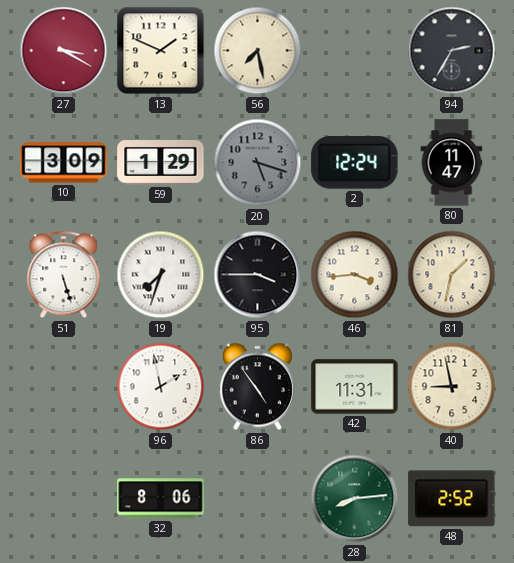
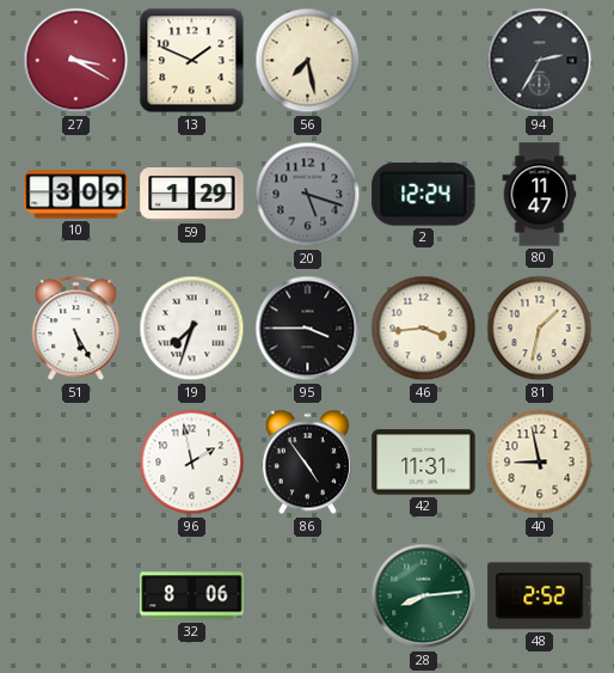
51: 5:27 -> 5:25 (76, 329)
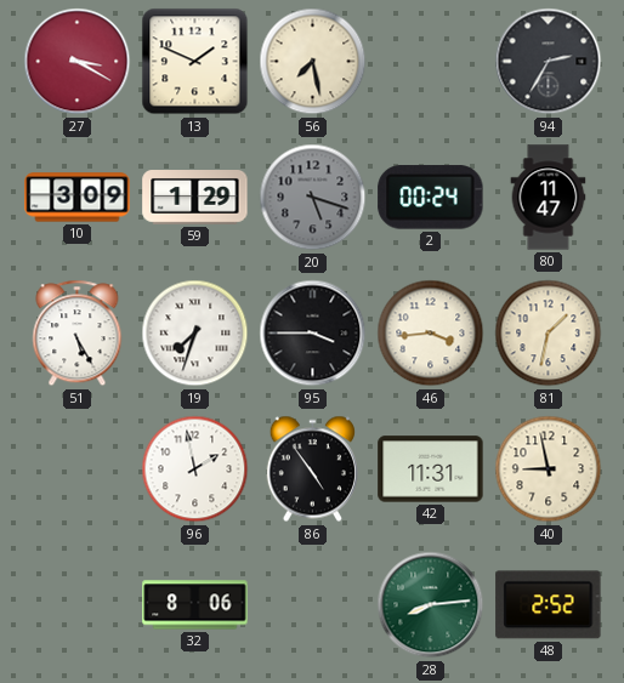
2: 12:24 -> 00:24 (431, 198)
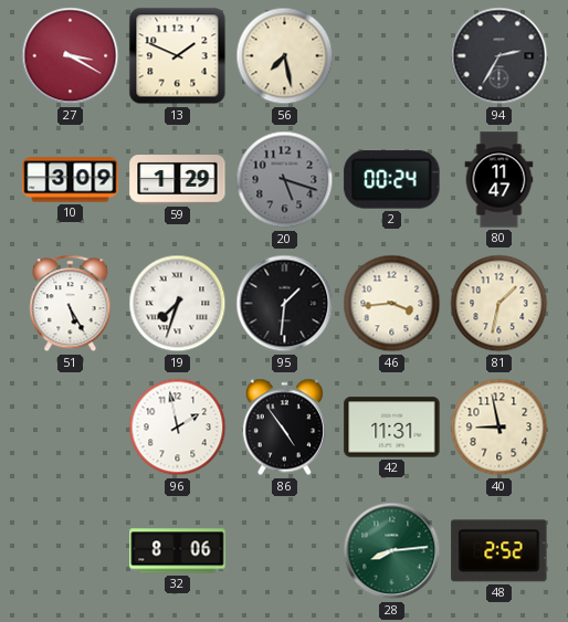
95: 3:45 -> 1:31 (285, 304)
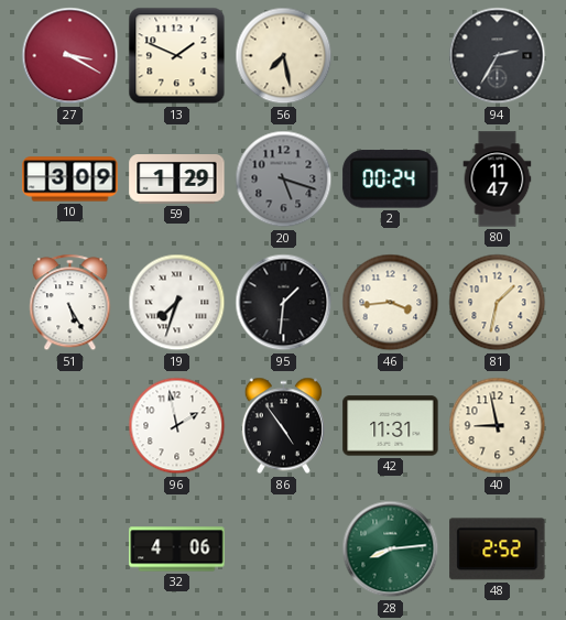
32: 8:06 -> 4:06 (177, 550)
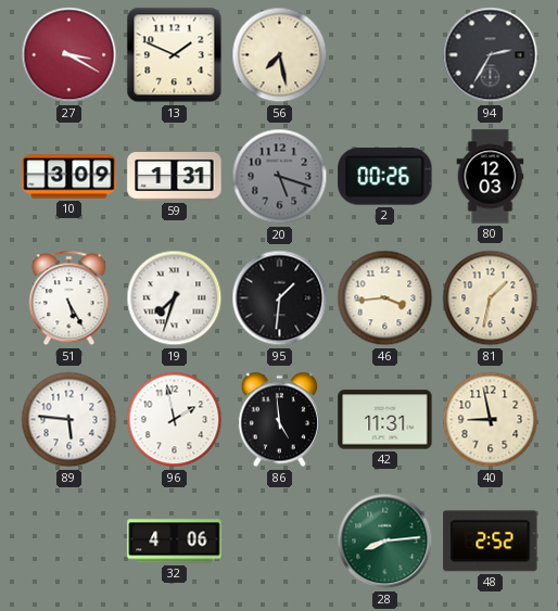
59: 1:29 -> 1:31 (175, 177)
2: 00:24 -> 00:26 (385, 177)
80: 11:47 -> 12:03 (491, 177)
89: none -> 5:46 (69, 420)
86: 4:54 -> 4:59 (279, 420)
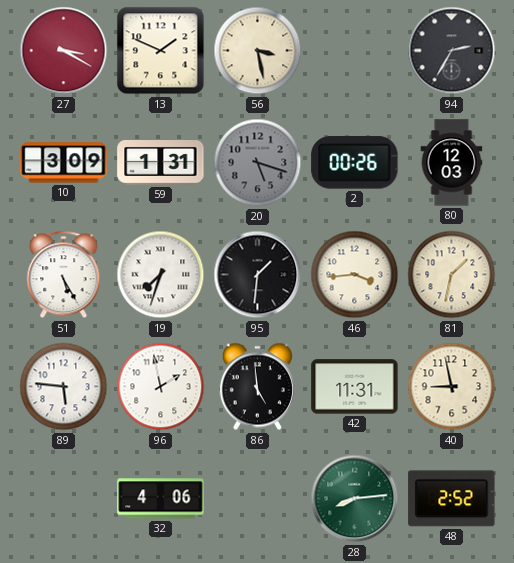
56: 7:28 -> 3:28 (258, 51)
